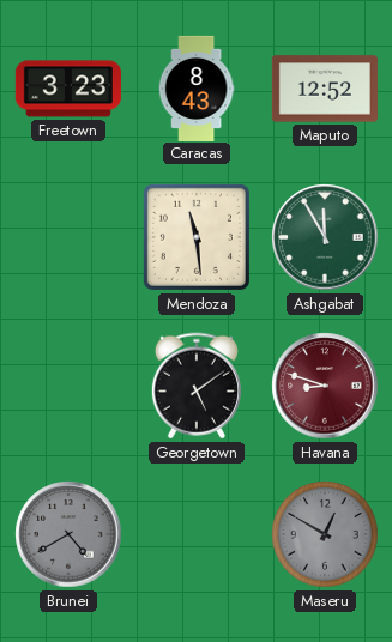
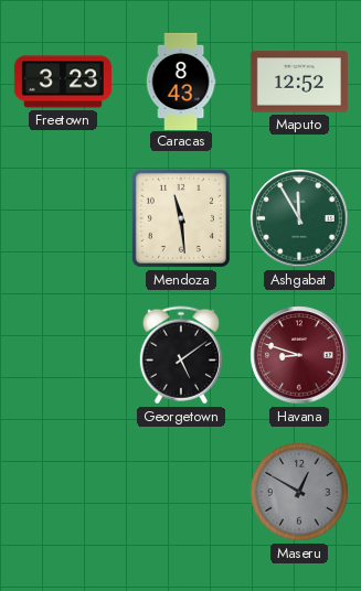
Brunei: 4:40 -> none (68, 534)
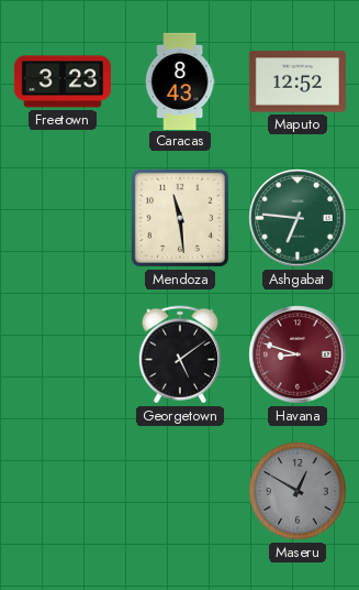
Ashgabat: 11:55 -> 6:46 (298, 218)
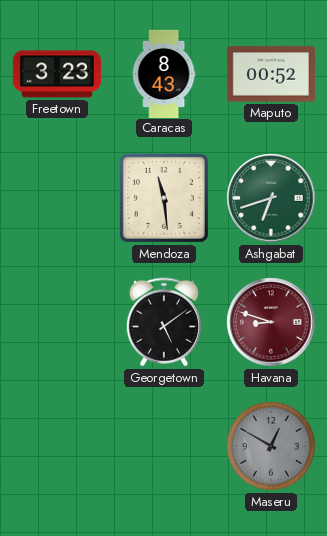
Maputo: 12:52 -> 00:52 (271, 74)
Ashgabat: 6:46 -> 6:42 (271, 198)
